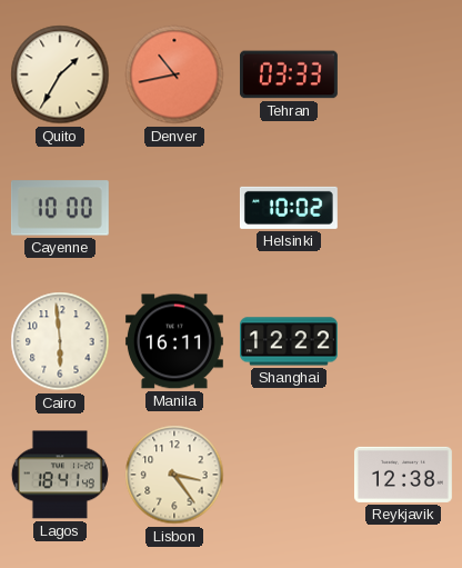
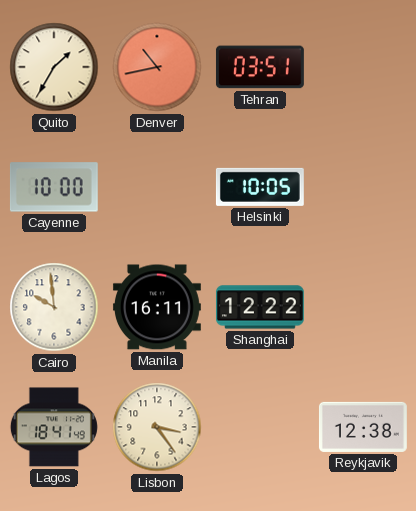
Tehran: 03:33 -> 03:51 (260, 67)
Helsinki: 10:02 -> 10:05 (260, 187)
Cairo: 5:59 -> 9:59 (54, 307)
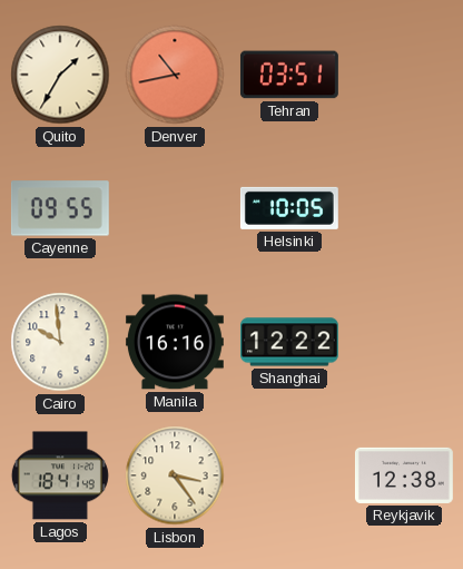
Cayenne: 10:00 -> 09:55 (60, 208)
Manila: 16:11 -> 16:16 (175, 342)
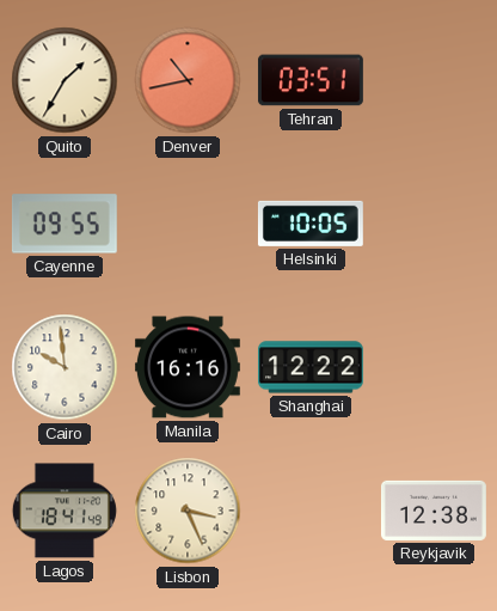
Lisbon: 3:24 -> 3:26 (188, 511)
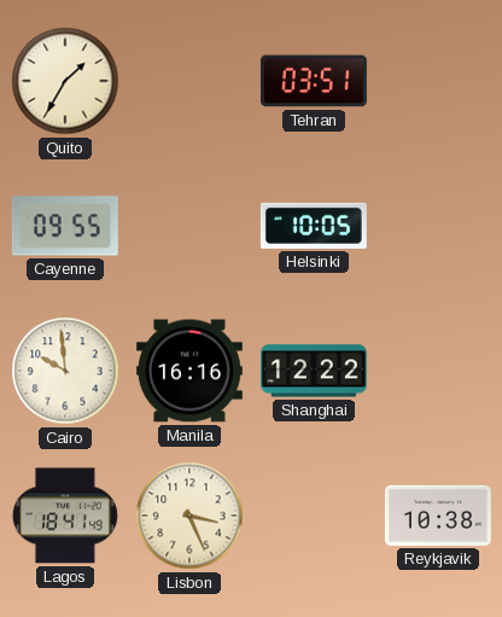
Denver: 10:43 -> none (188, 80)
Reykjavik: 12:38 -> 10:38 (438, 516)
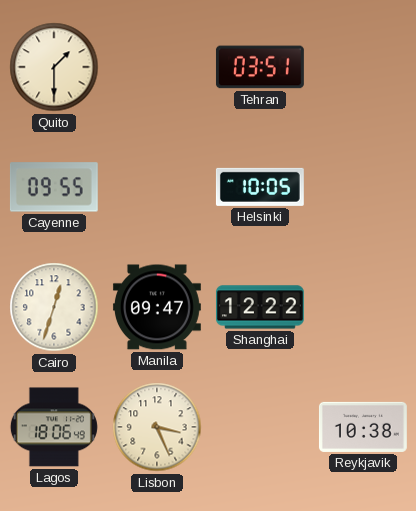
Quito: 1:35 -> 1:30 (54, 67)
Cairo: 9:59 -> 12:33 (54, 307)
Manila: 16:16 -> 09:47 (157, 307)
Lagos: 18:41 -> 18:06 (54, 427)
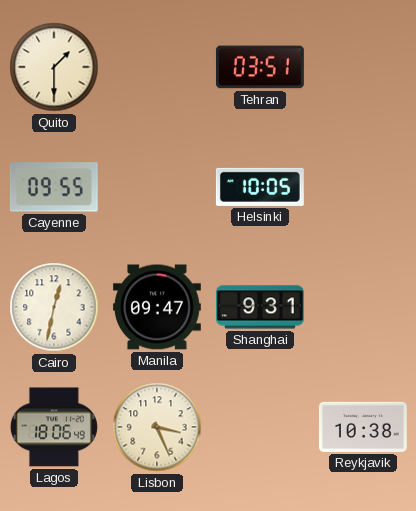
Cairo: 12:33 -> 12:32 (54, 307)
Shanghai: 12:22 -> 9:31 (260, 307)
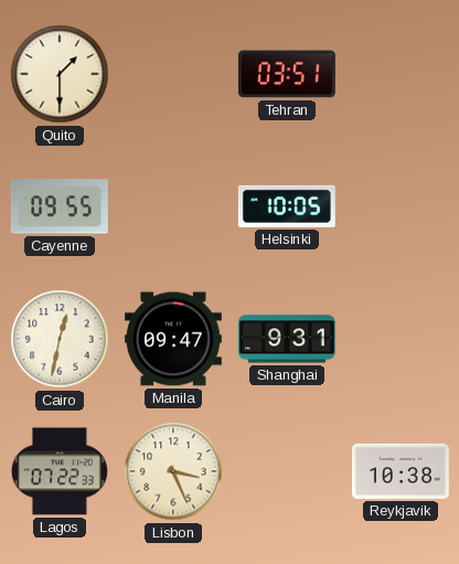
Lagos: 18:06 -> 07:22 (60, 471)
